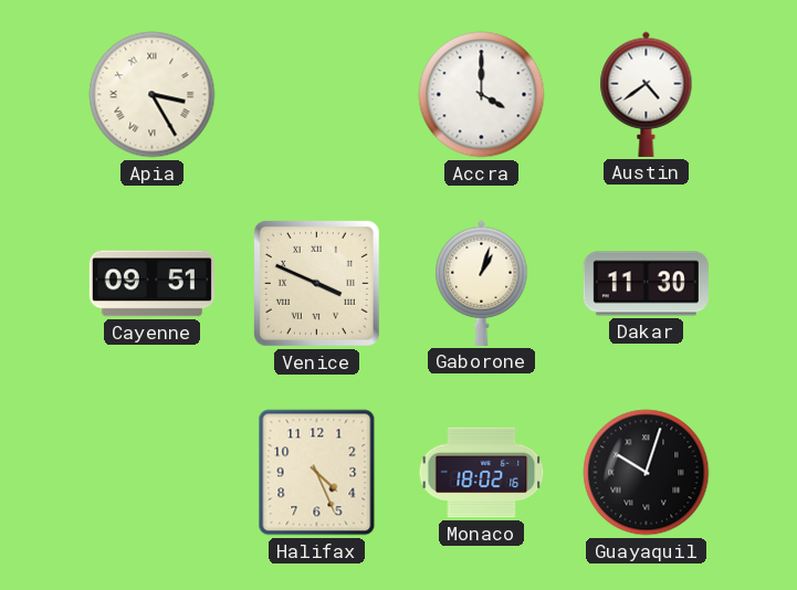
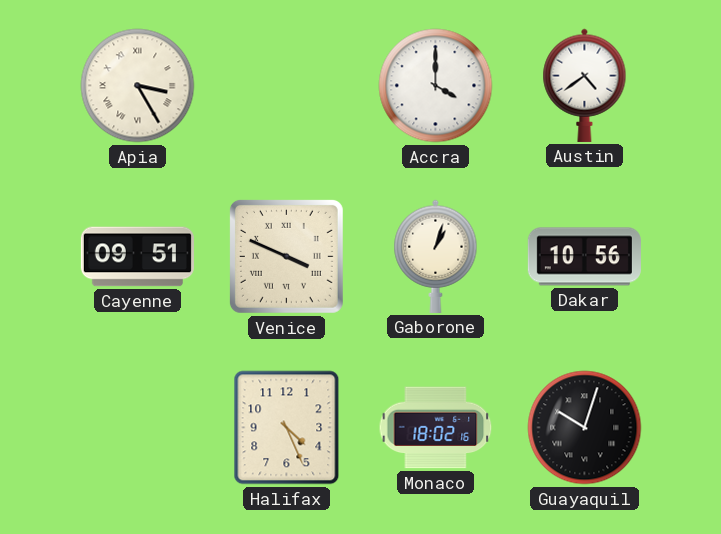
Dakar: 11:30 -> 10:56 (584, 257)
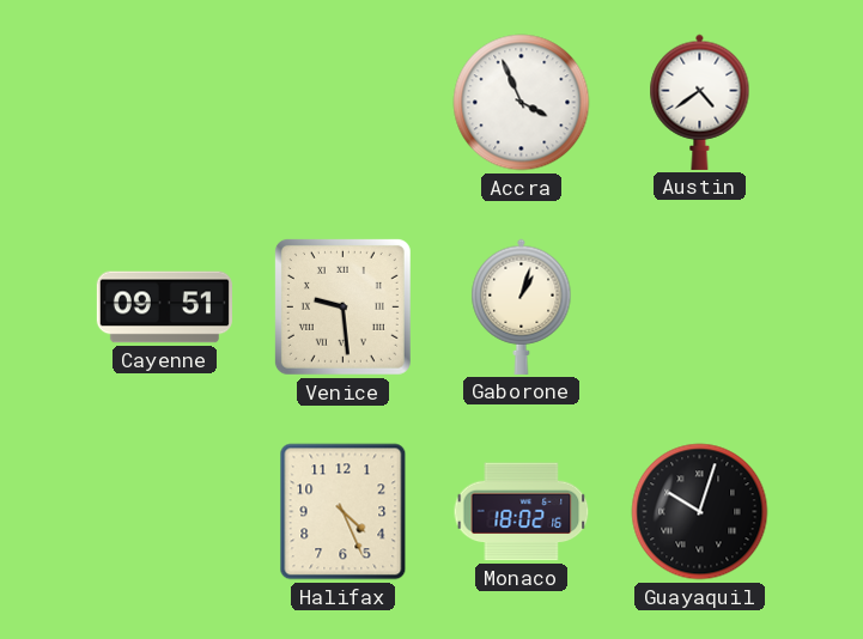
Apia: 3:25 -> none (138, 86)
Accra: 4:00 -> 3:56 (522, 103)
Venice: 3:49 -> 9:29 (342, 306)
Dakar: 10:56 -> none (584, 257)
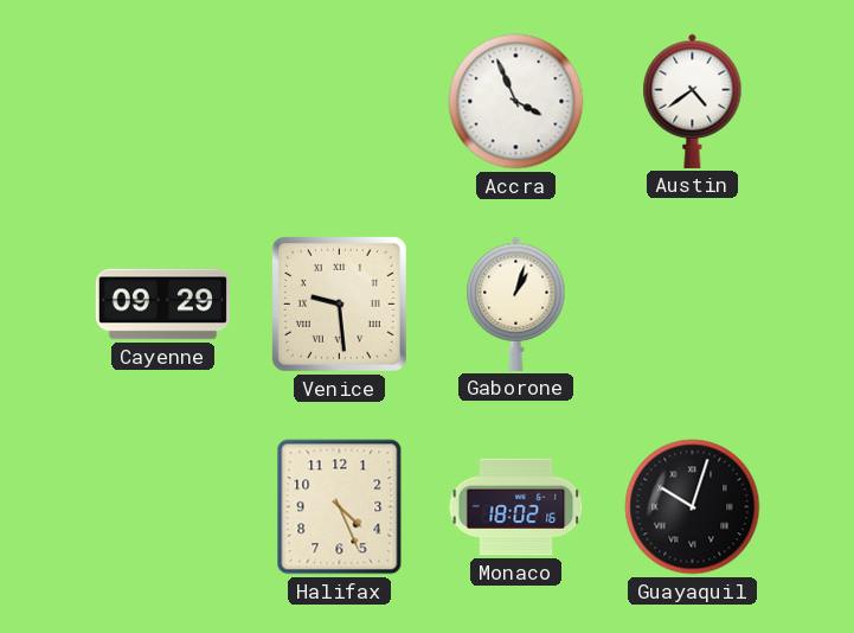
Cayenne: 09:51 -> 09:29 (162, 305)
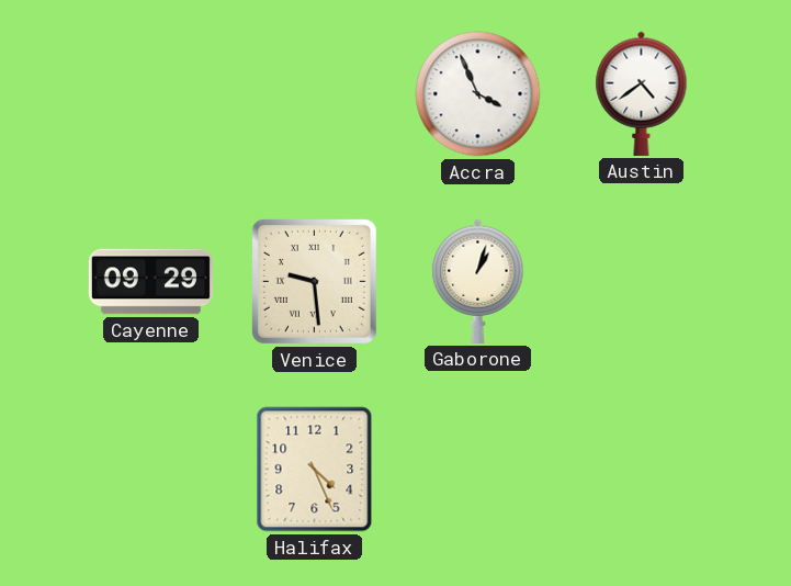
Monaco: 18:02 -> none (516, 507)
Guayaquil: 10:03 -> none (693, 507)
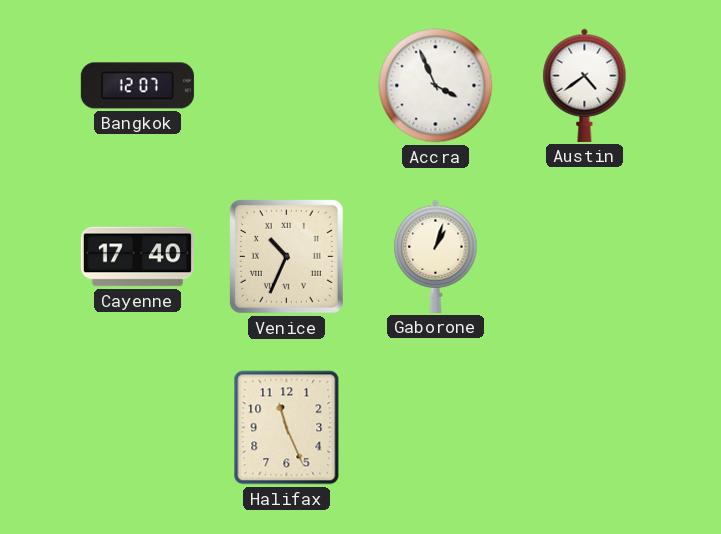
Bangkok: none -> 12:07 (137, 86)
Cayenne: 09:29 -> 17:40 (137, 257)
Venice: 9:29 -> 10:34 (286, 256)
Halifax: 4:26 -> 11:26 (287, 428)
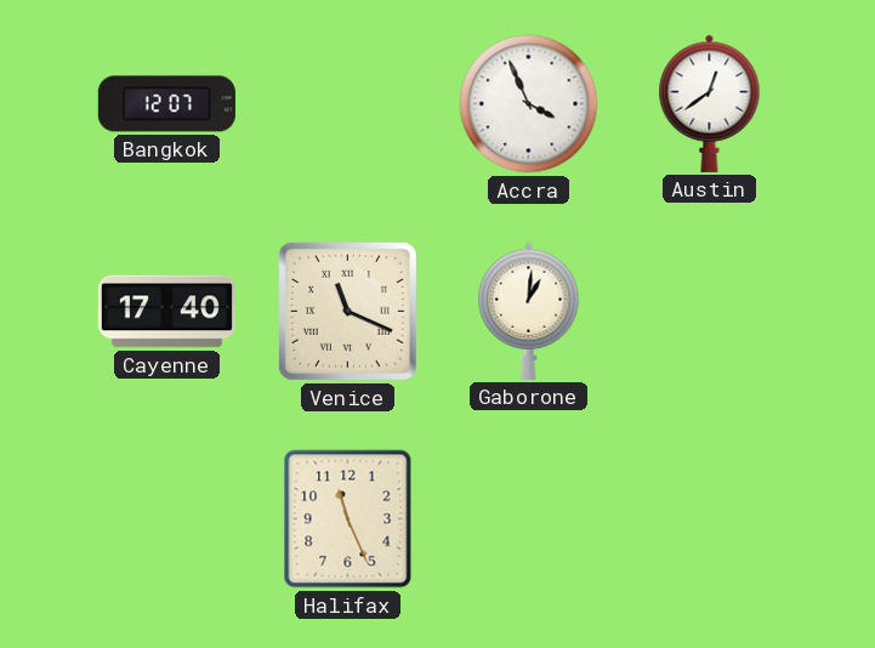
Austin: 4:39 -> 12:39 (710, 103)
Venice: 10:34 -> 11:19 (347, 311)
Gaborone: 1:03 -> 1:01 (529, 311)
